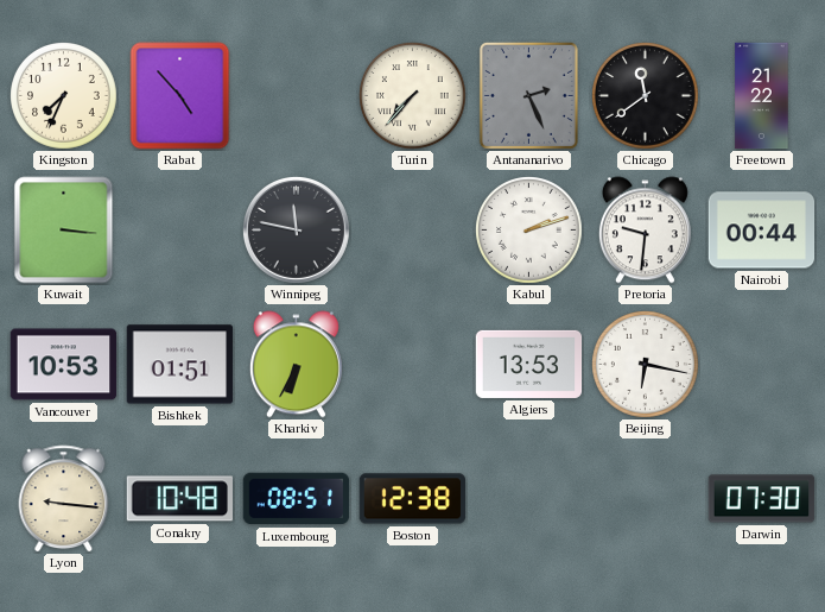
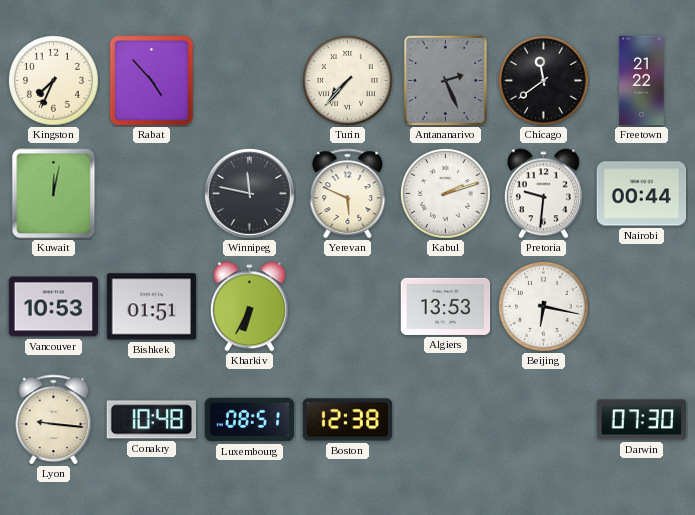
Kuwait: 3:16 -> 12:02 (54, 194)
Yerevan: none -> 5:49 (348, 194)
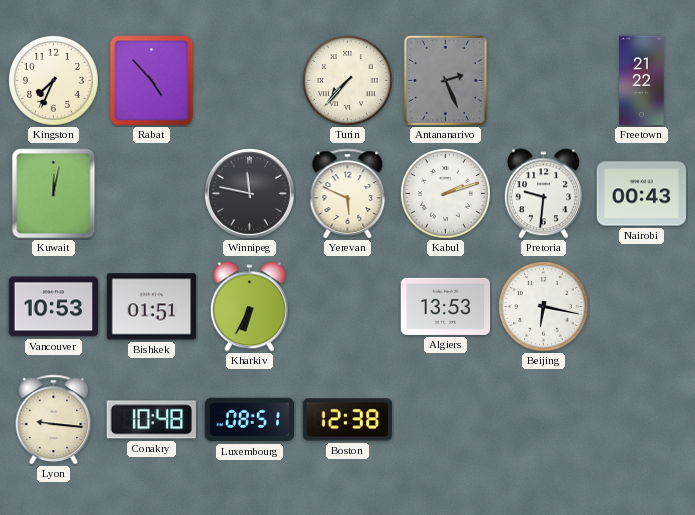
Chicago: 11:39 -> none (544, 81)
Nairobi: 00:44 -> 00:43 (642, 194)
Darwin: 07:30 -> none (642, 420)
